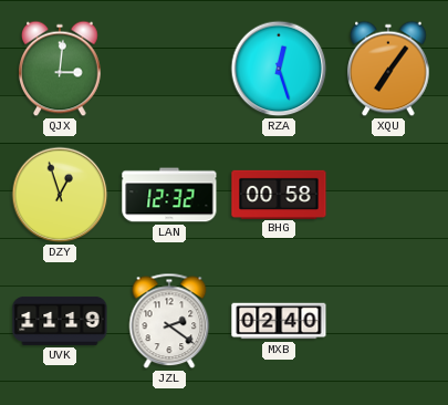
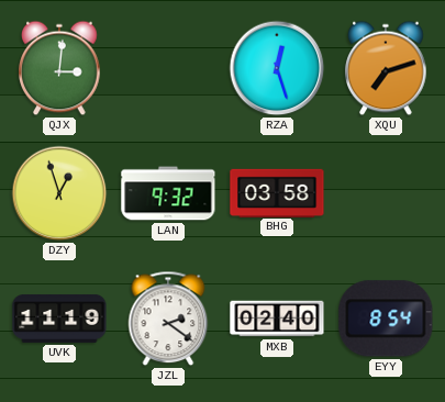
XQU: 7:06 -> 7:12 (386, 68)
LAN: 12:32 -> 9:32 (168, 193)
BHG: 00:58 -> 03:58 (277, 192)
EYY: none -> 8:54 (386, 319)
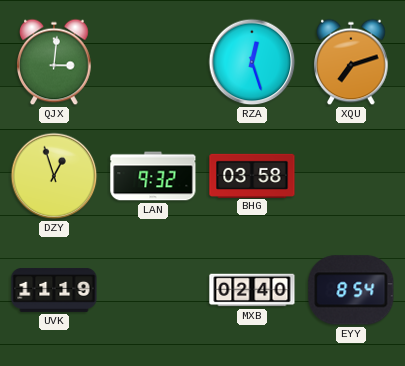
JZL: 2:21 -> none (168, 319)
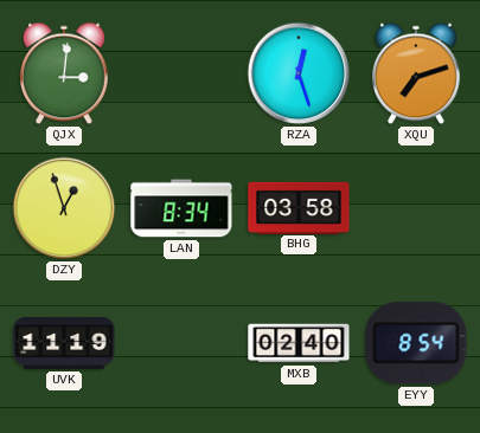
LAN: 9:32 -> 8:34 (181, 208)
